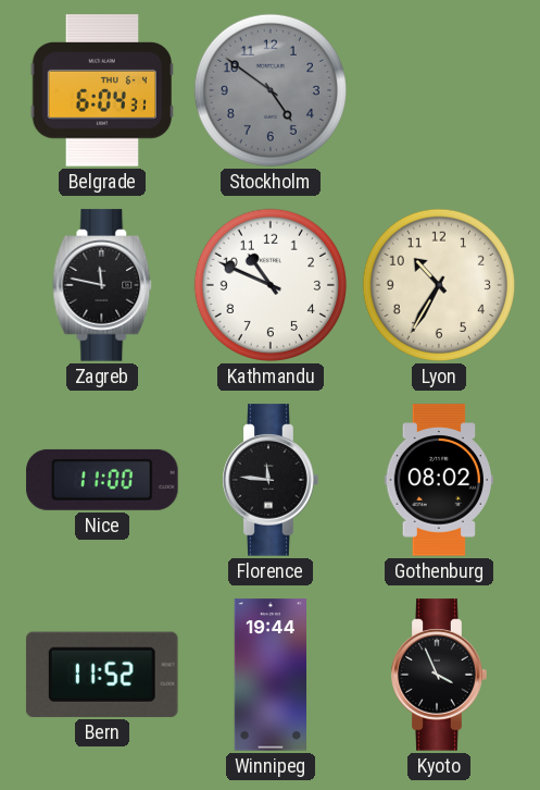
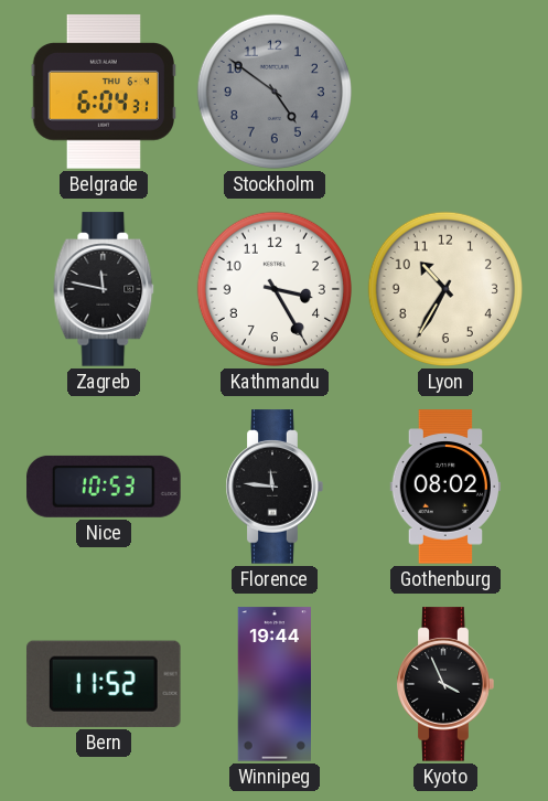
Kathmandu: 10:49 -> 3:25 (275, 289)
Nice: 11:00 -> 10:53 (104, 487)
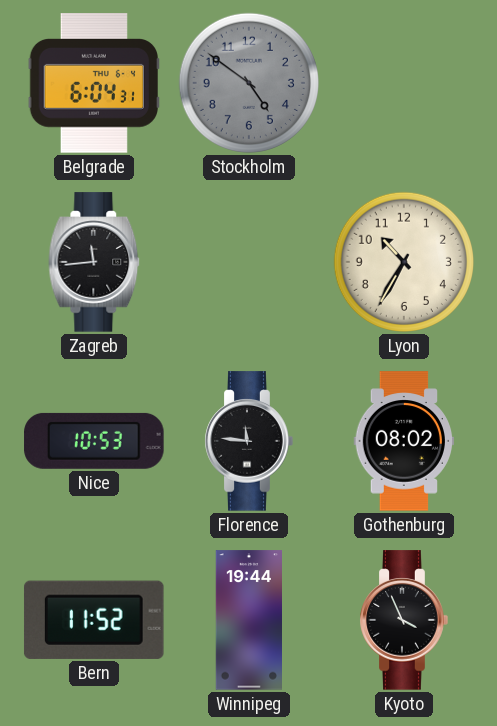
Zagreb: 11:47 -> 11:44 (94, 262)
Kathmandu: 3:25 -> none (275, 289)
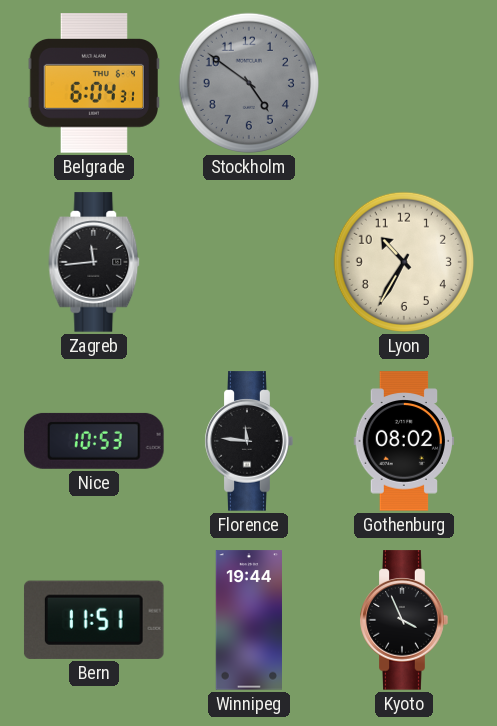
Bern: 11:52 -> 11:51 (94, 620)
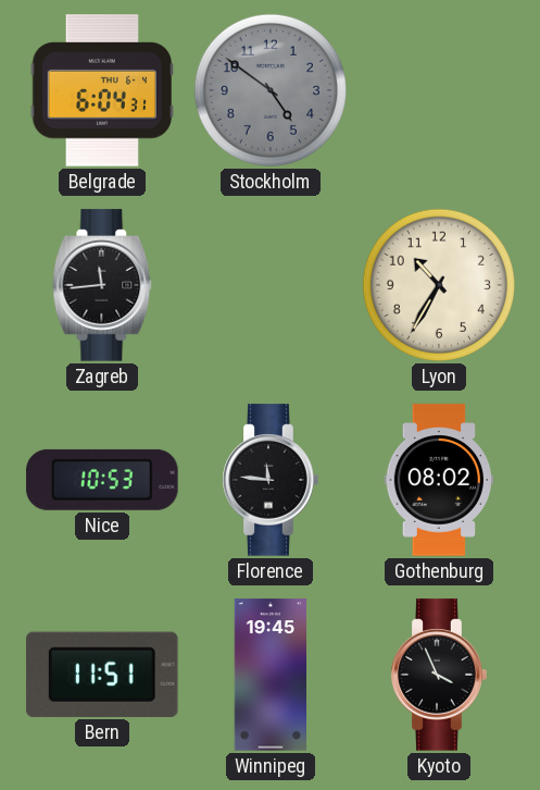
Winnipeg: 19:44 -> 19:45 (271, 675)
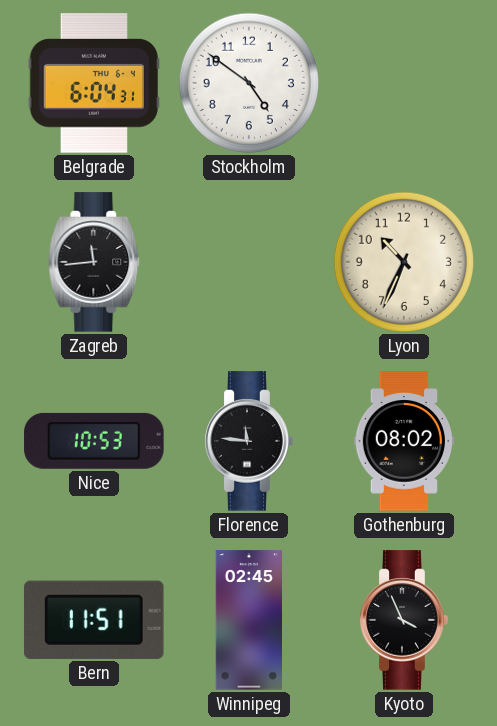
Stockholm dial: grey -> white (249, 83)
Lyon: 10:35 -> 10:34 (404, 262)
Winnipeg: 19:45 -> 02:45 (249, 620)
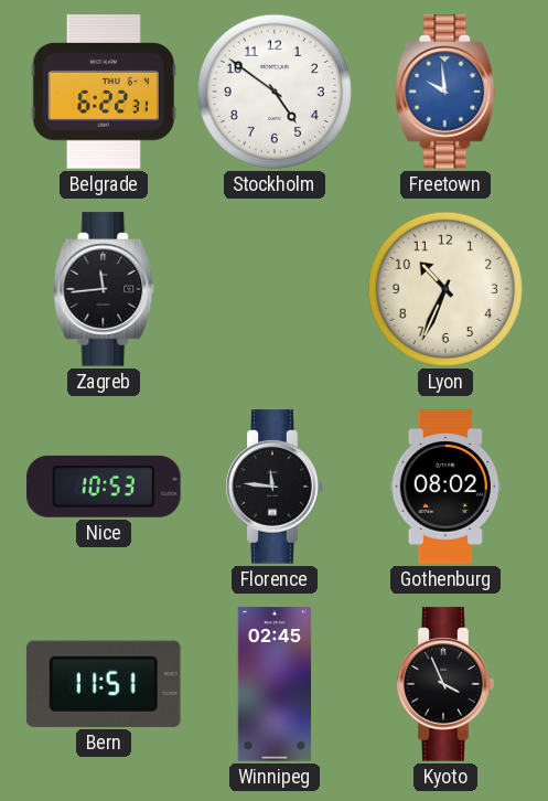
Belgrade: 6:04 -> 6:22 (103, 92)
Freetown: none -> 9:59 (445, 92)
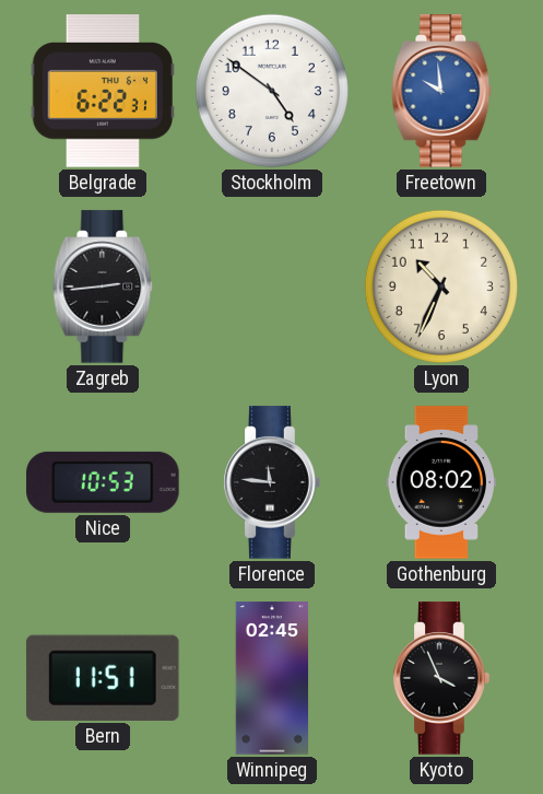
Zagreb: 11:44 -> 2:44 (103, 287)
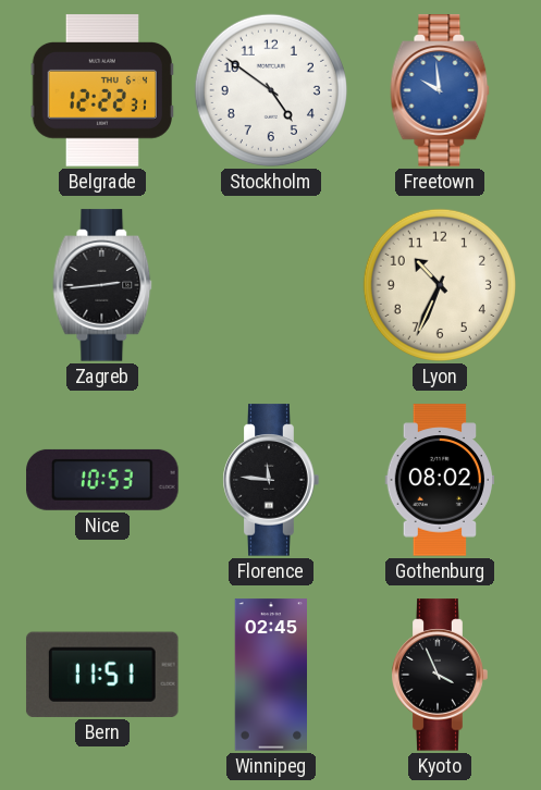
Belgrade: 6:22 -> 12:22 (101, 90)
